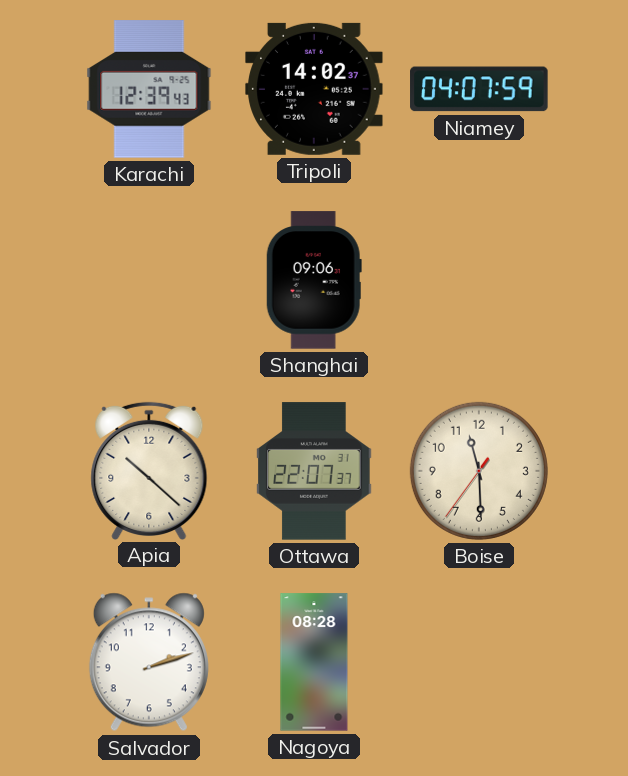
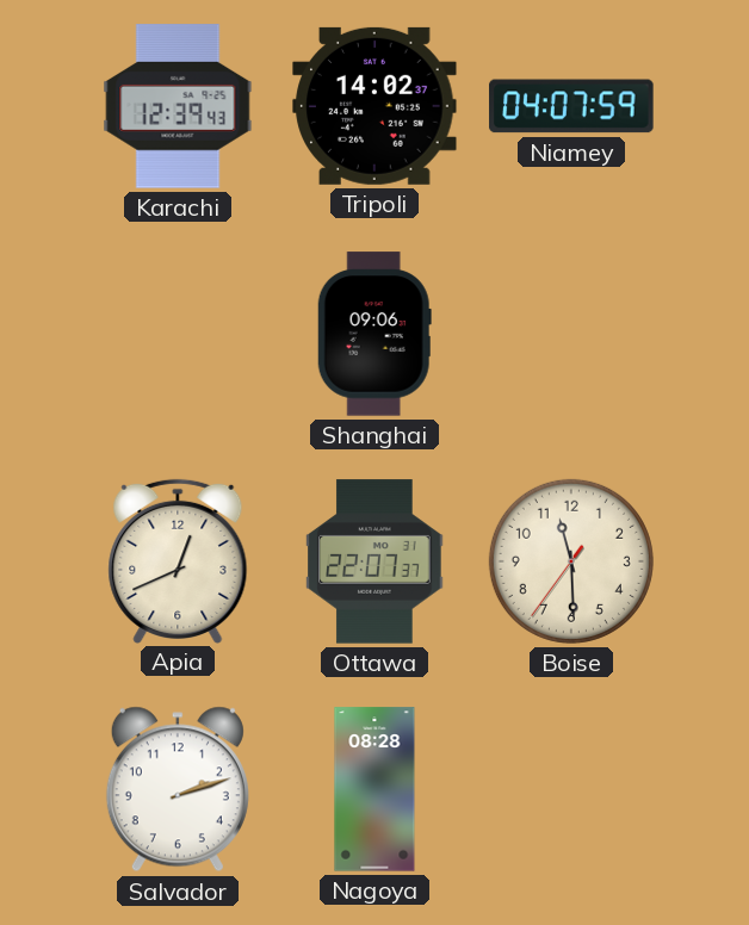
Apia: 10:22 -> 12:41 (178, 560)
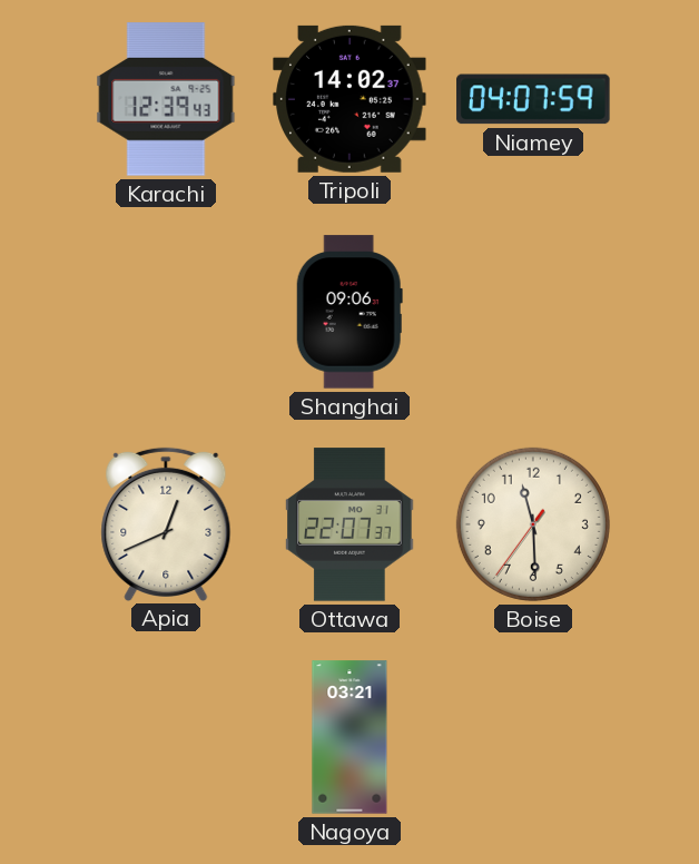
Salvador: 2:12 -> none (178, 789)
Nagoya: 08:28 -> 03:21 (349, 737)
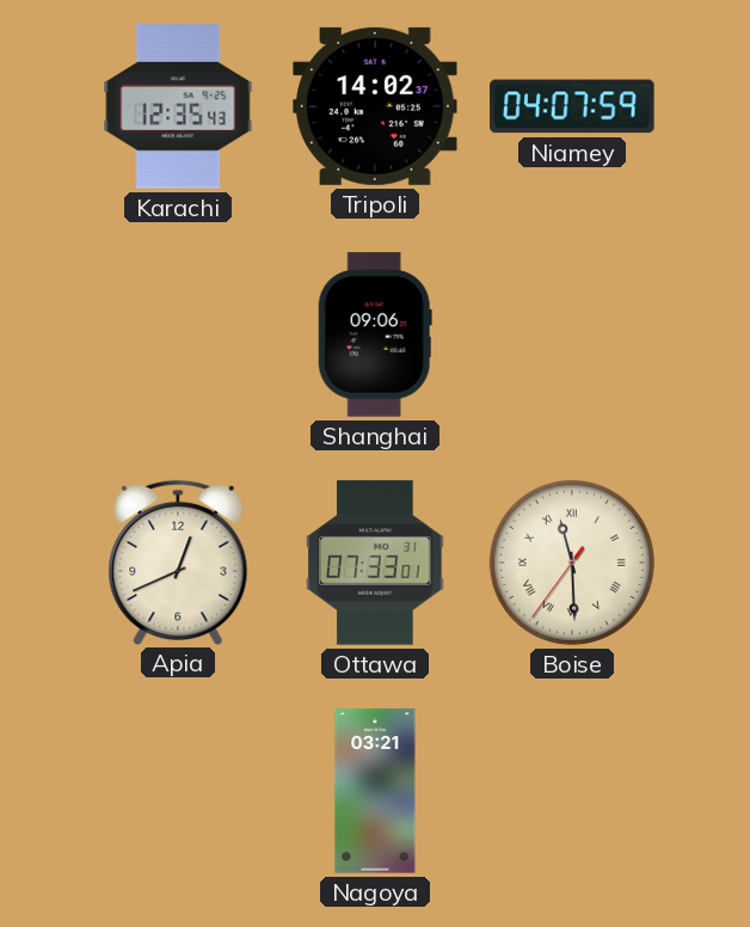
Karachi: 12:39 -> 12:35 (178, 106)
Ottawa: 22:07 -> 07:33 (375, 563)
Boise numerals: Arabic -> Roman (572, 563)
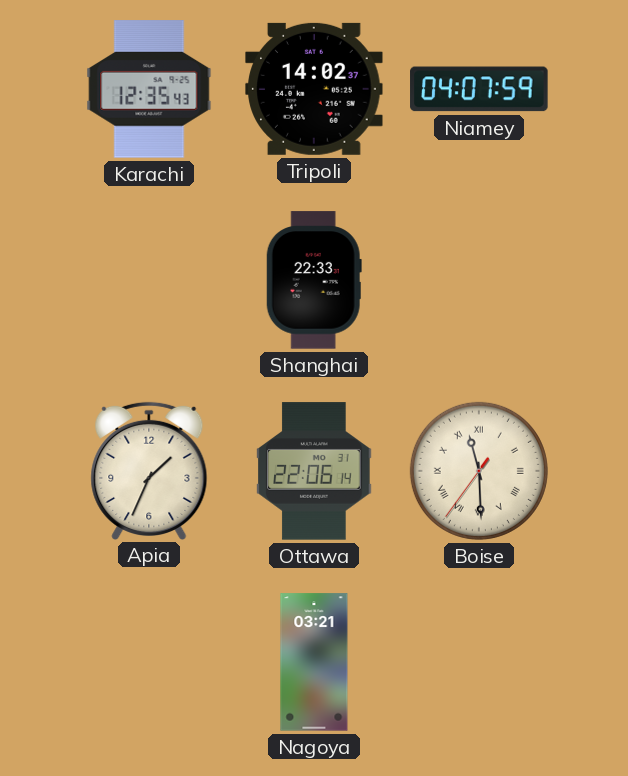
Shanghai: 09:06 -> 22:33 (314, 280)
Apia: 12:41 -> 1:34 (149, 470)
Ottawa: 07:33 -> 22:06 (314, 471)
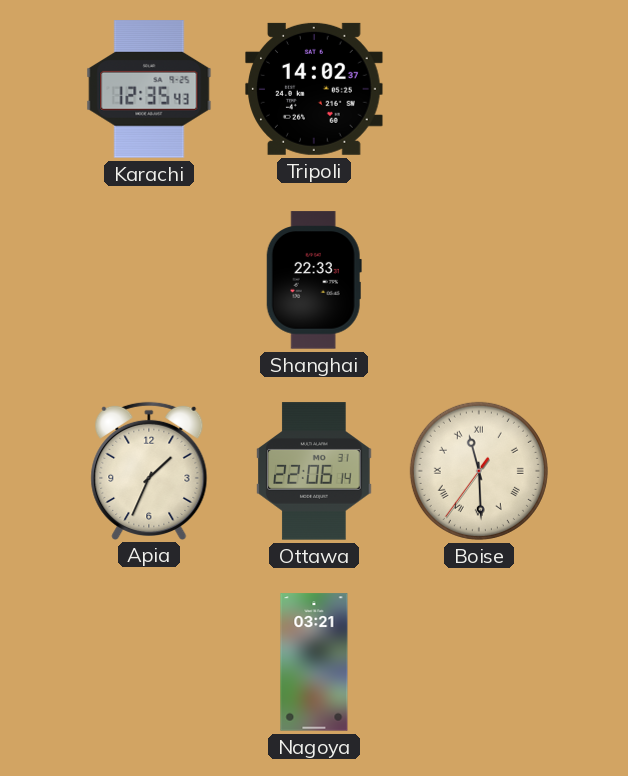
Niamey: 04:07 -> none (479, 89)
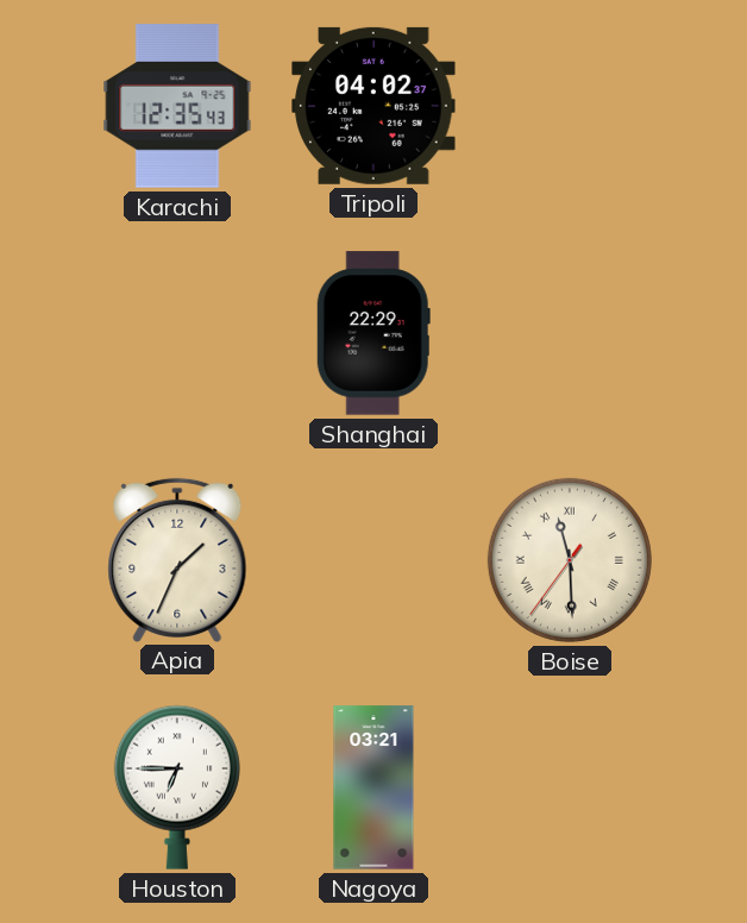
Tripoli: 14:02 -> 04:02 (373, 106)
Shanghai: 22:33 -> 22:29 (373, 333)
Ottawa: 22:06 -> none (314, 471)
Houston: none -> 6:45 (177, 787)
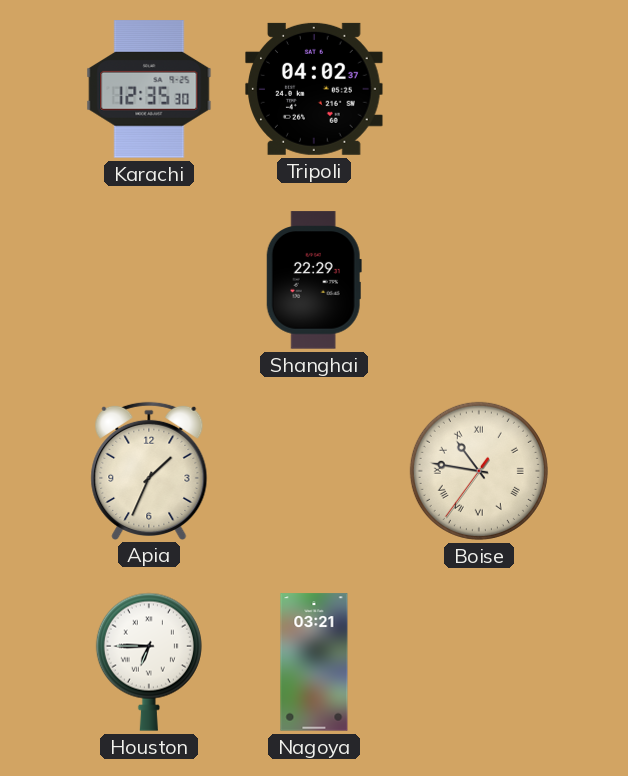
Karachi: 12:35:43 -> 12:35:30 (149, 89)
Boise: 11:29 -> 10:46 (479, 471)
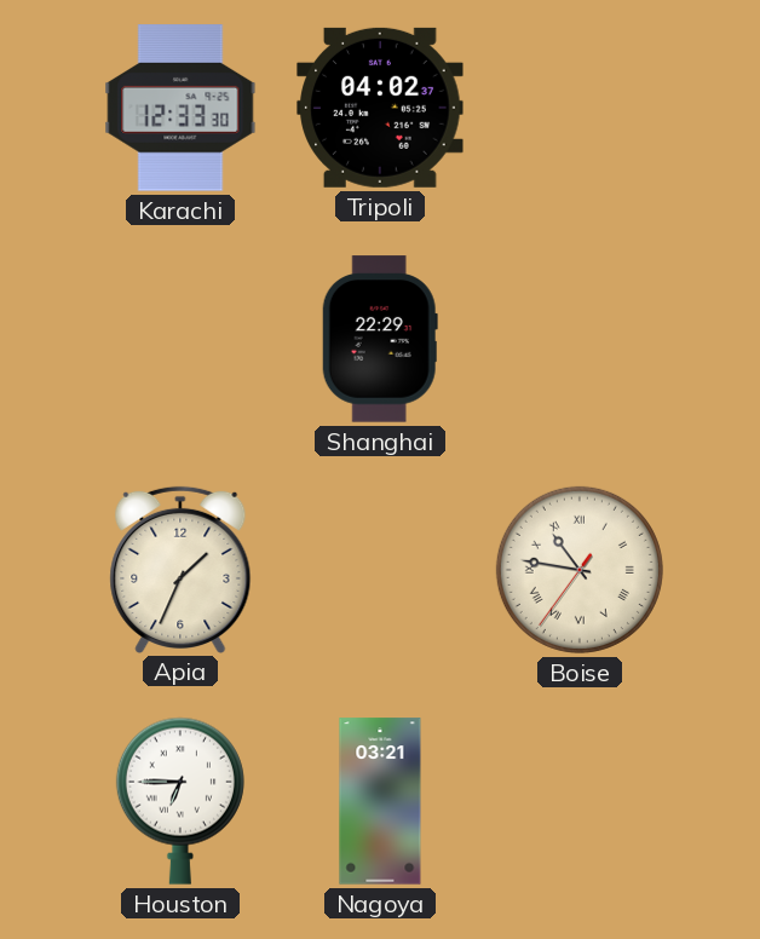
Karachi: 12:35 -> 12:33 (180, 108)
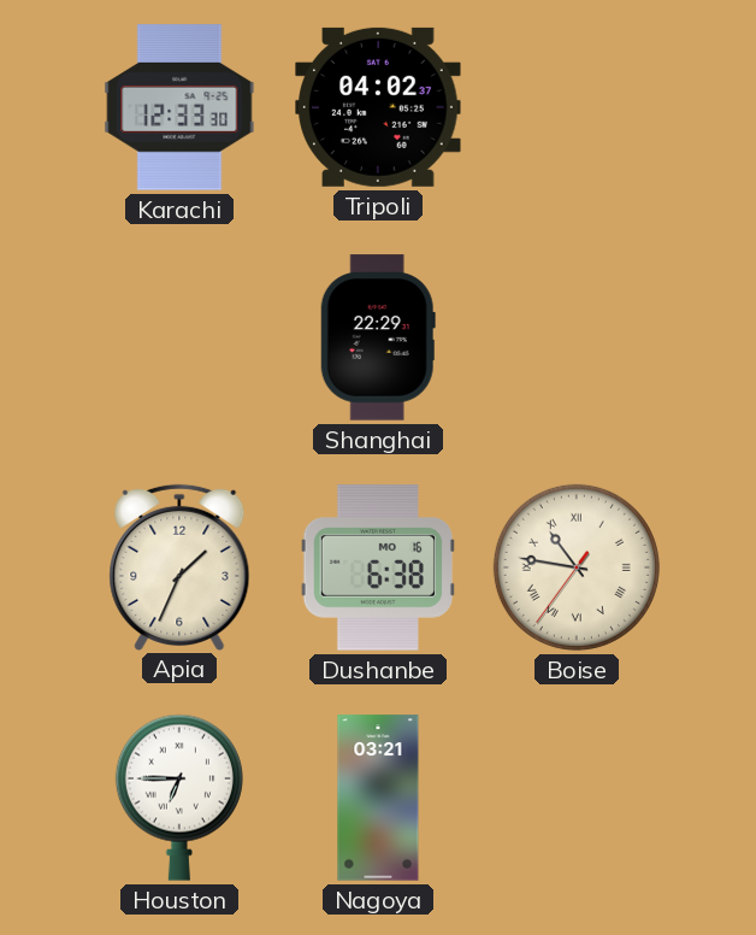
Dushanbe: none -> 6:38 (378, 568)
